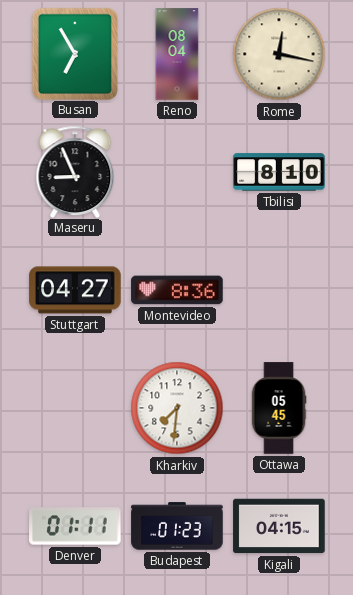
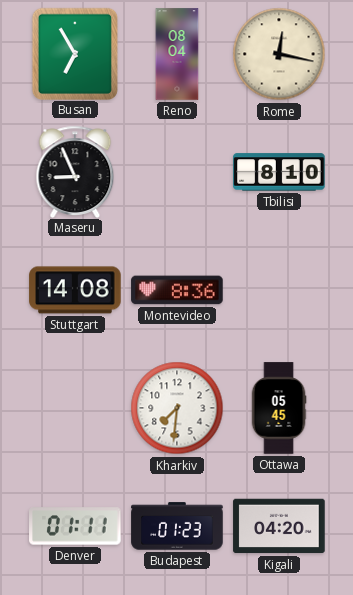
Stuttgart: 04:27 -> 14:08 (75, 290)
Kigali: 04:15 -> 04:20 (279, 526)
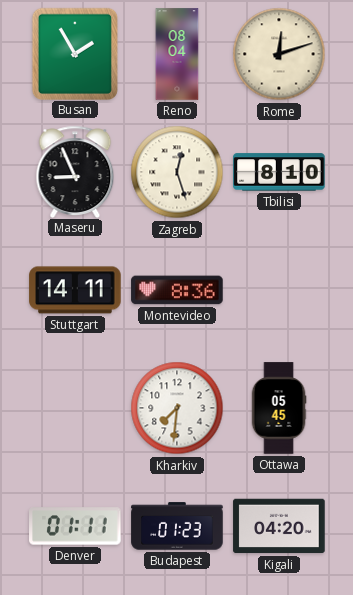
Busan: 6:55 -> 1:55 (74, 53)
Rome: 12:17 -> 12:12 (279, 54)
Zagreb: none -> 12:27 (177, 172)
Stuttgart: 14:08 -> 14:11 (75, 290)
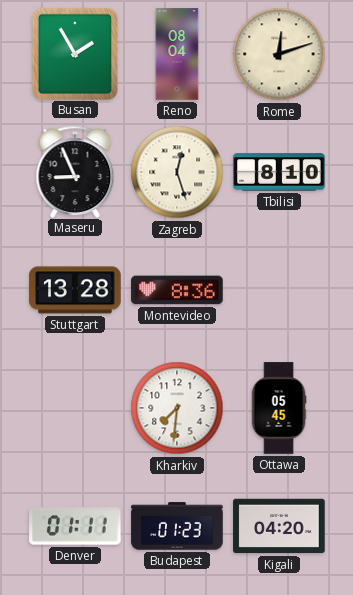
Stuttgart: 14:11 -> 13:28 (75, 290)
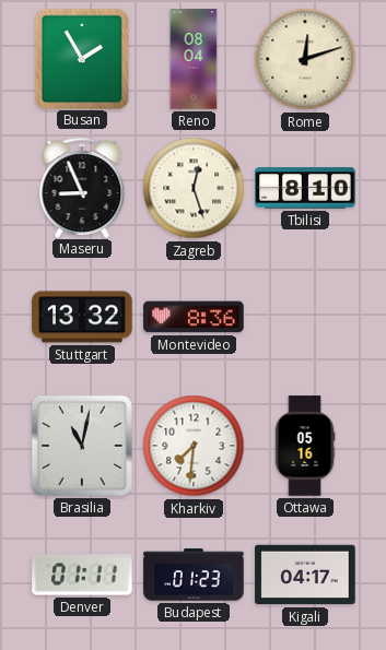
Stuttgart: 13:28 -> 13:32 (82, 317)
Brasilia: none -> 11:02 (82, 446)
Ottawa: 05:45 -> 05:16 (305, 446)
Kigali: 04:20 -> 04:17 (305, 575)
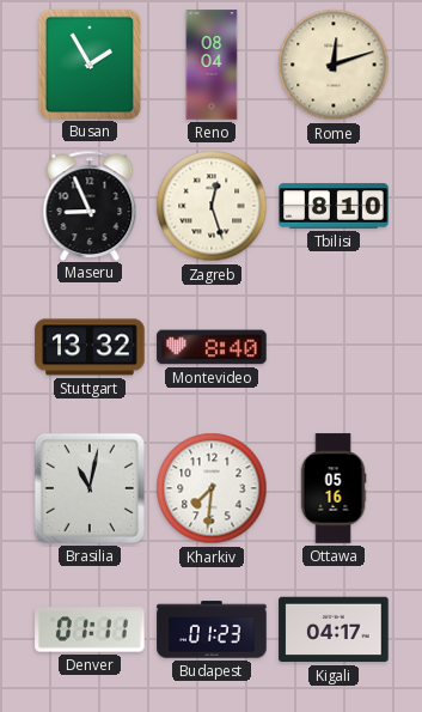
Montevideo: 8:36 -> 8:40 (212, 347)
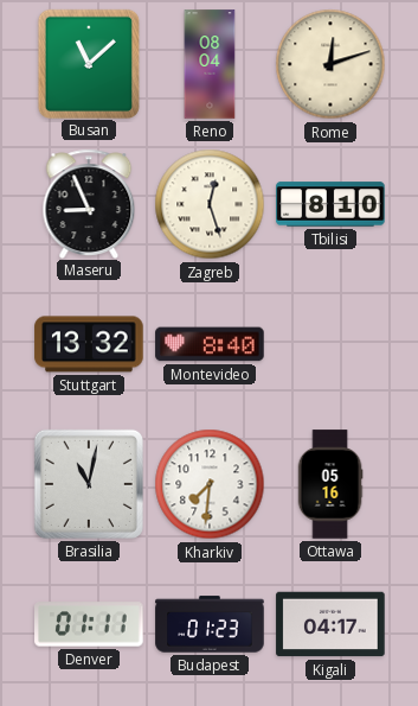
Busan: 1:55 -> 11:08 (88, 63)
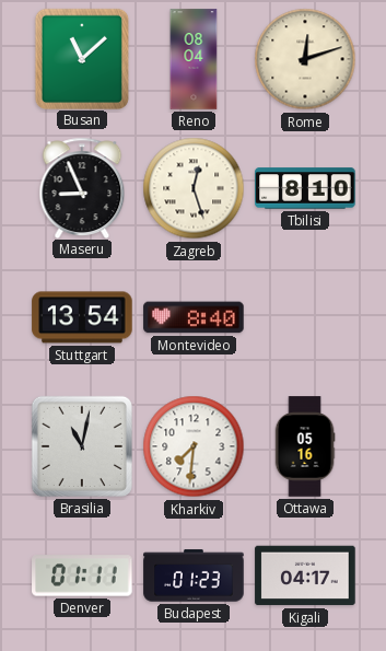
Stuttgart: 13:32 -> 13:54 (82, 317)
